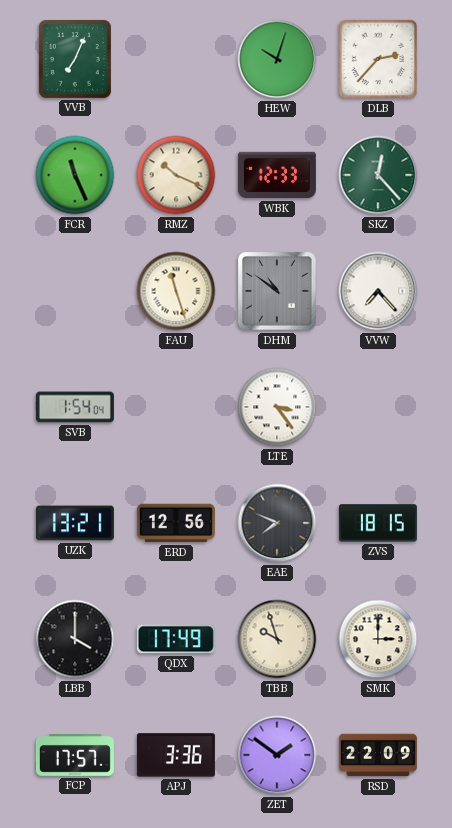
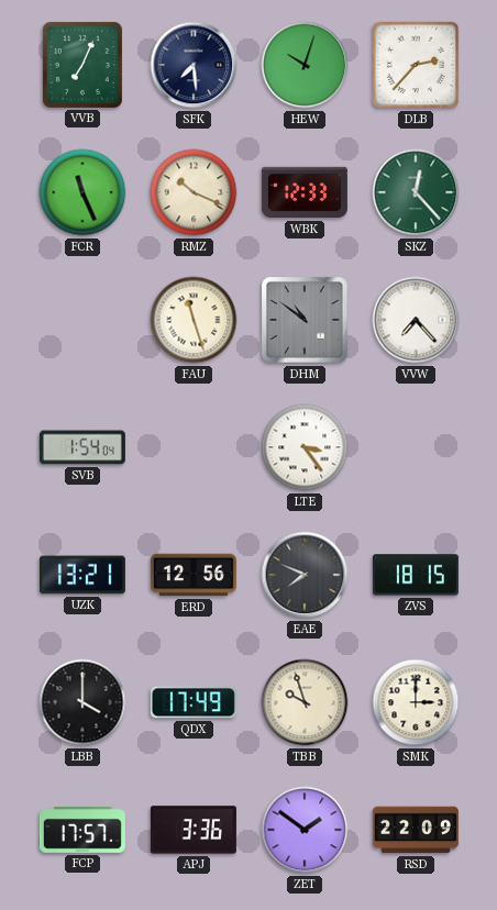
SFK: none -> 7:29 (194, 65)
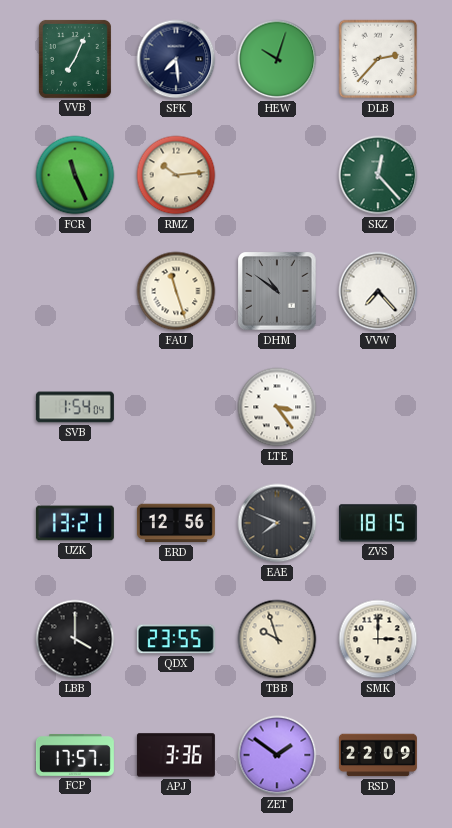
RMZ: 10:19 -> 10:14 (176, 175)
WBK: 12:33 -> none (305, 192)
QDX: 17:49 -> 23:55 (176, 639)
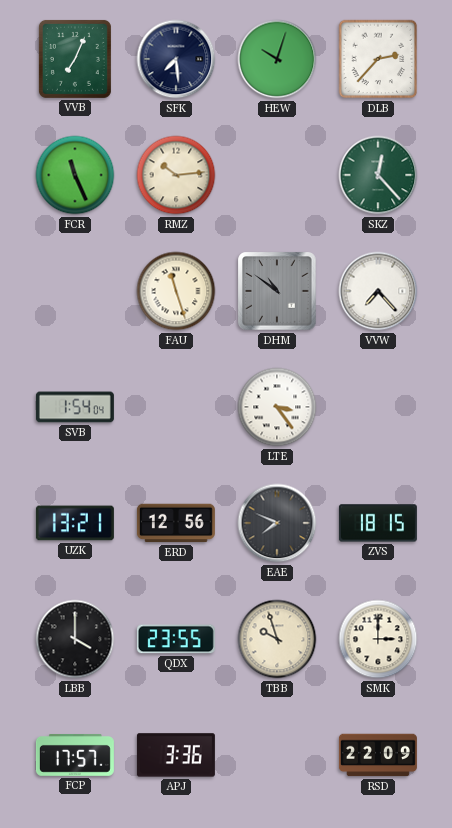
ZET: 1:51 -> none (277, 755)
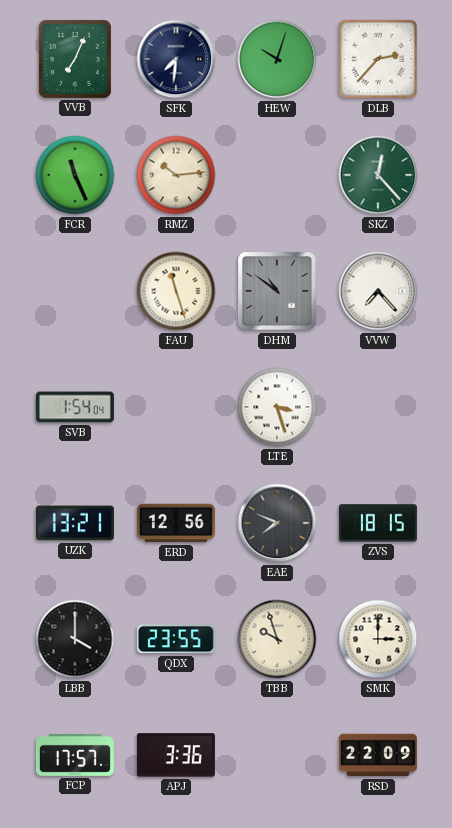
SFK: 7:29 -> 7:31 (176, 59)
LTE: 3:24 -> 3:27 (277, 407)
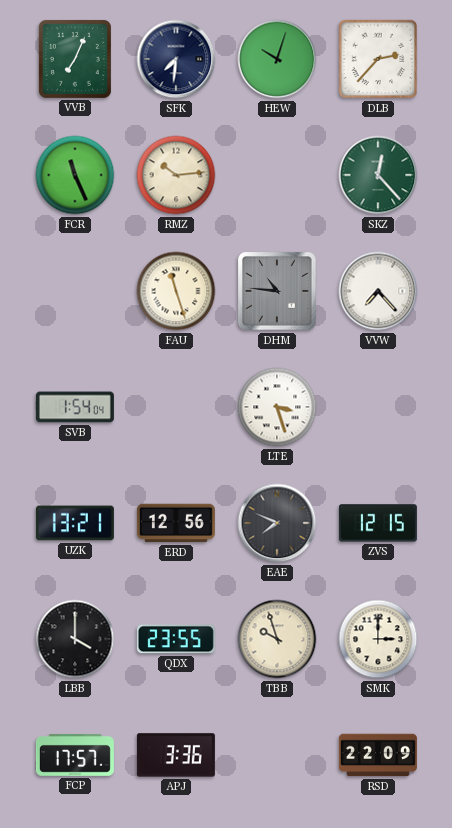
DHM: 10:51 -> 10:46 (277, 291)
ZVS: 18:15 -> 12:15 (378, 523)
